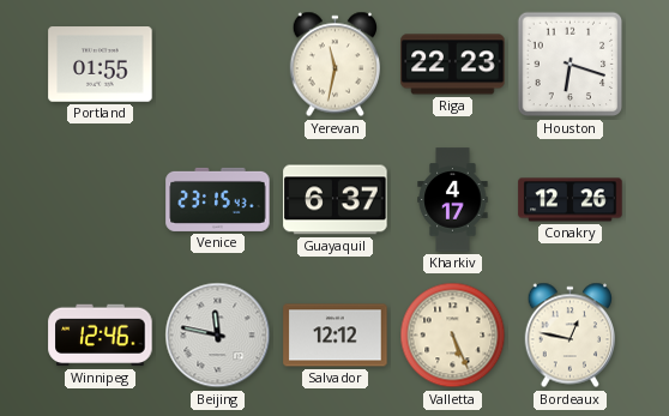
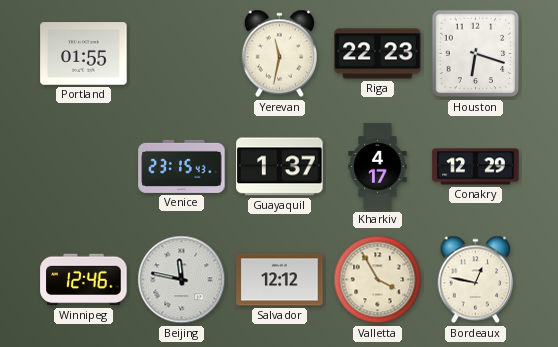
Guayaquil: 6:37 -> 1:37 (280, 167)
Conakry: 12:26 -> 12:29 (476, 167)
Valletta: 5:26 -> 3:55 (378, 280)
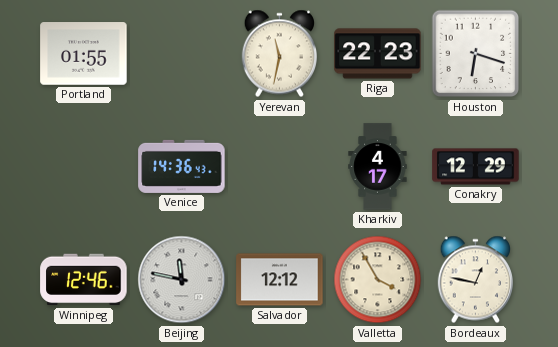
Venice: 23:15 -> 14:36 (182, 166)
Guayaquil: 1:37 -> none (280, 167)
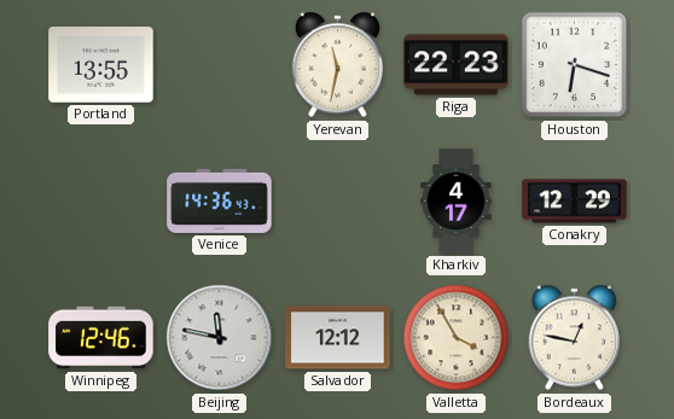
Portland: 01:55 -> 13:55 (101, 65)
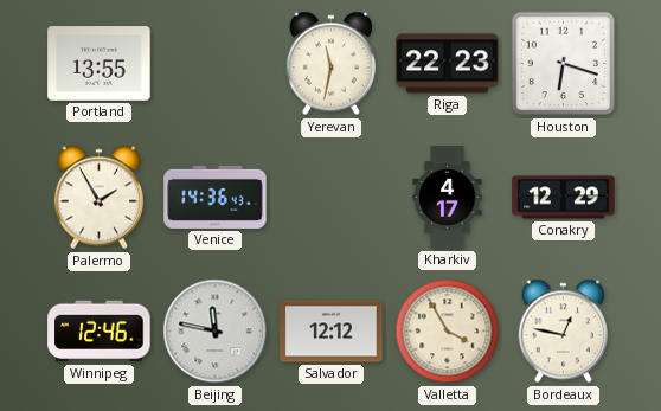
Palermo: none -> 1:55 (98, 198)
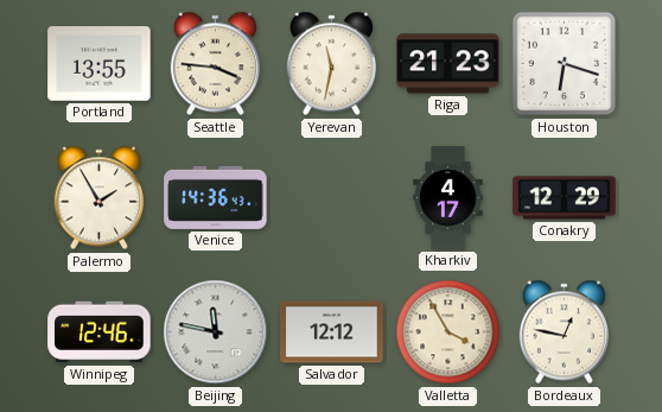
Seattle: none -> 3:46 (215, 64)
Riga: 22:23 -> 21:23 (448, 64)
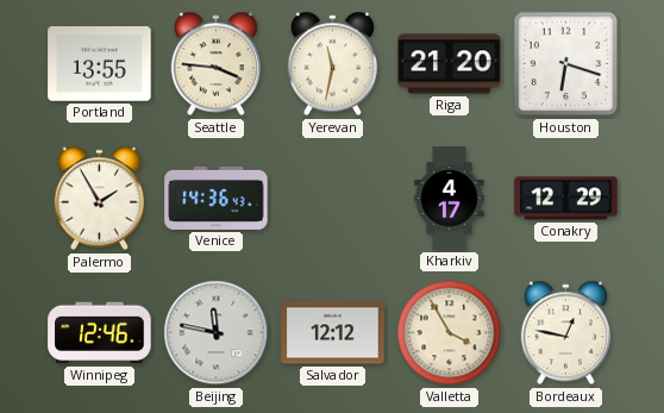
Riga: 21:23 -> 21:20 (450, 64)
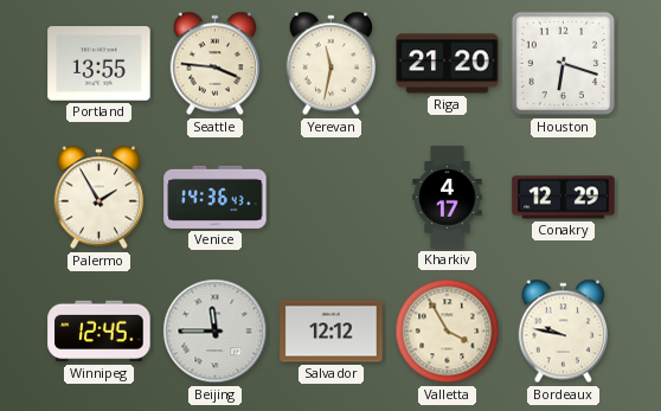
Winnipeg: 12:46 -> 12:45 (100, 332)
Beijing: 11:47 -> 11:45 (216, 332)
Bordeaux: 12:47 -> 9:47 (563, 332)
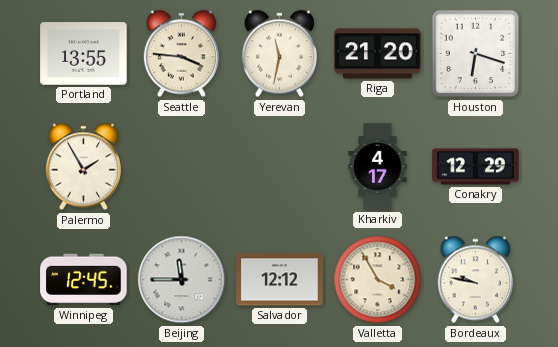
Venice: 14:36 -> none (216, 197)
